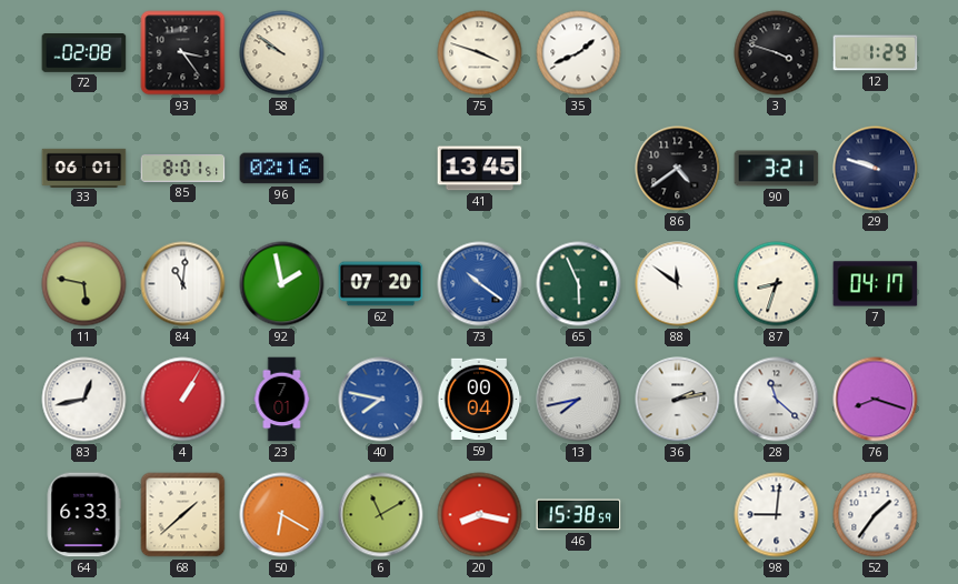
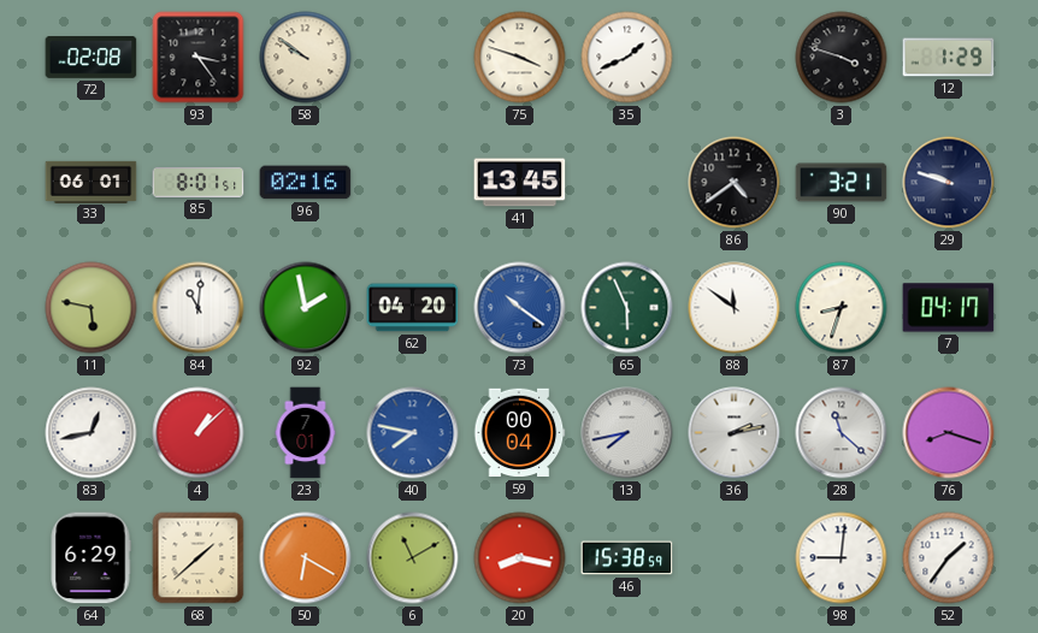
62: 07:20 -> 04:20 (413, 308)
4: 1:05 -> 1:08 (199, 433)
64: 6:33 -> 6:29 (90, 558)
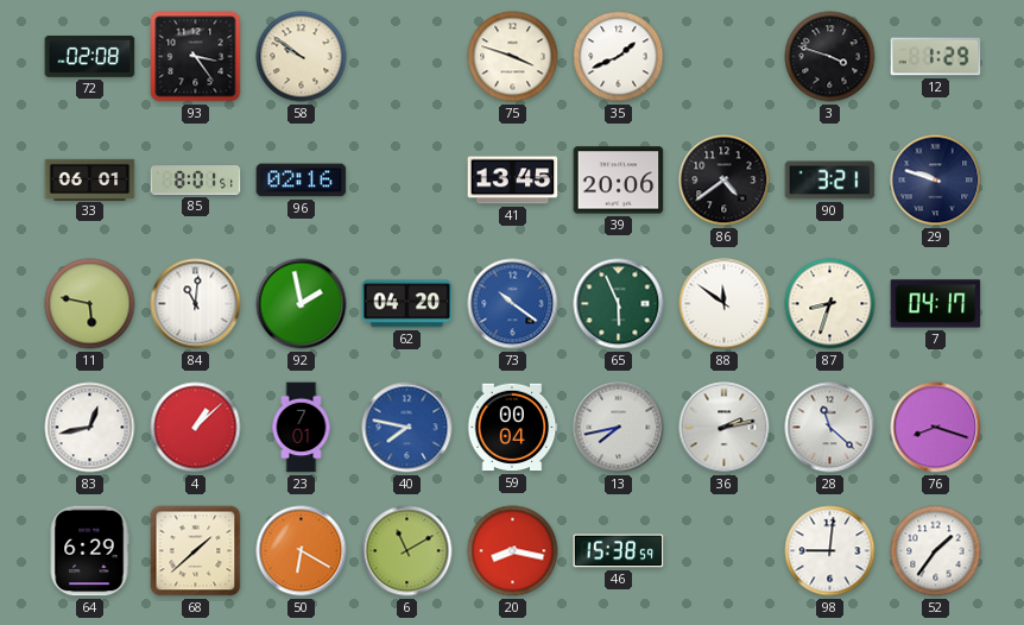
39: none -> 20:06 (619, 181)
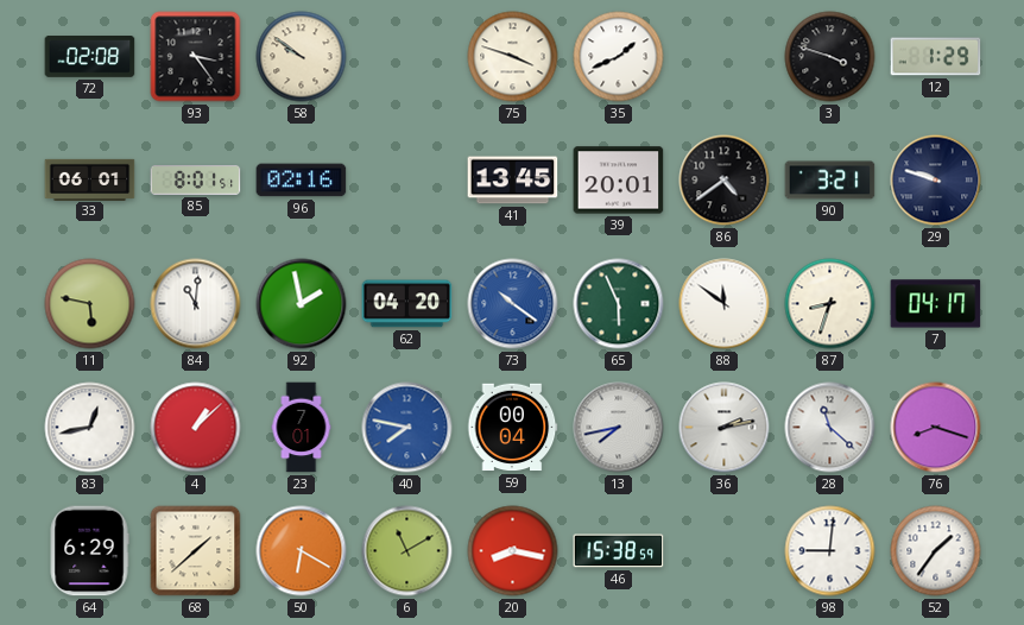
39: 20:06 -> 20:01 (619, 181)
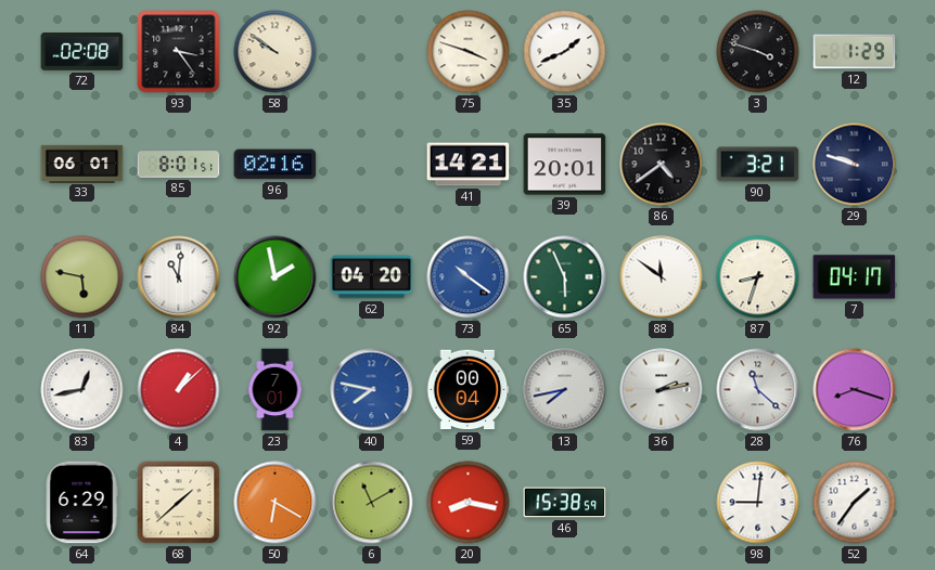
41: 13:45 -> 14:21 (469, 165)
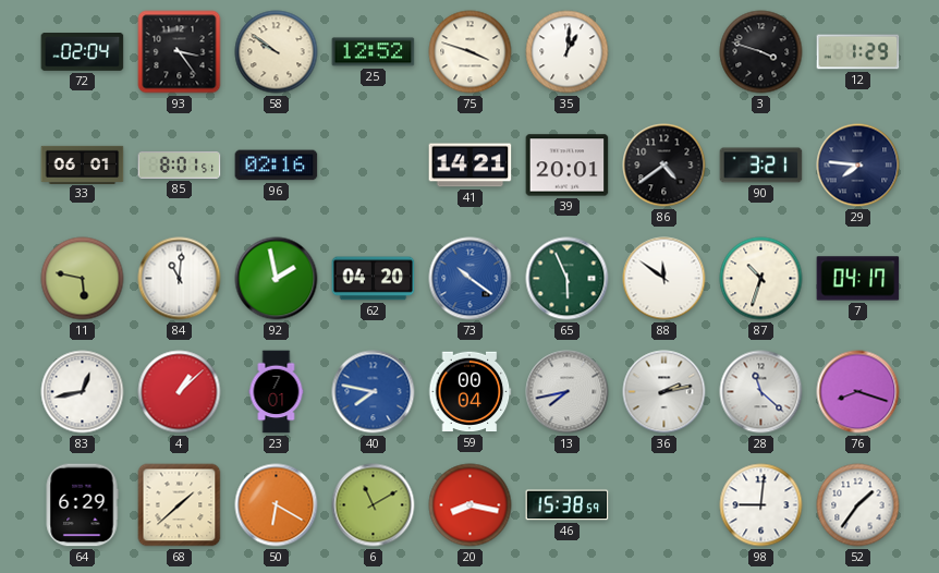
72: 02:08 -> 02:04 (83, 52)
25: none -> 12:52 (374, 52)
35: 1:41 -> 1:01 (568, 52)
29: 9:48 -> 7:46 (858, 166)
87: 8:33 -> 10:33 (761, 279)
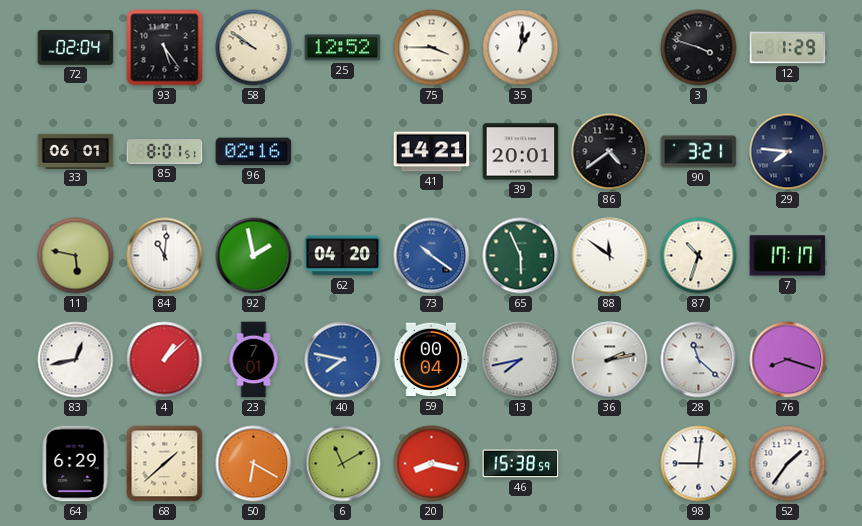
93: 3:24 -> 5:24 (165, 48)
75: 3:48 -> 3:45 (432, 48)
7: 04:17 -> 17:17 (788, 256)
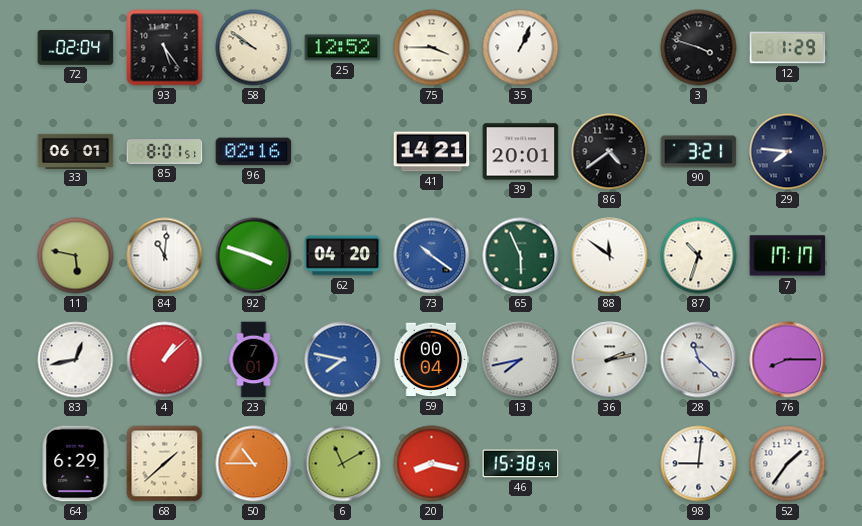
35: 1:01 -> 1:04 (521, 48)
92: 1:58 -> 3:48 (254, 256)
76: 8:18 -> 8:15 (788, 360)
50: 6:20 -> 10:45 (254, 464)
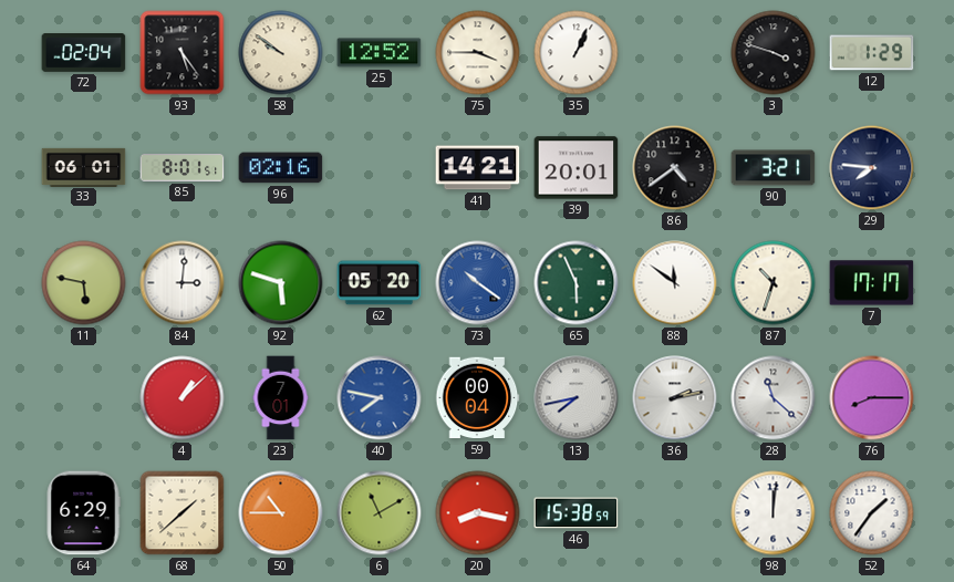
84: 11:01 -> 3:01 (183, 283)
92: 3:48 -> 5:48 (281, 283)
62: 04:20 -> 05:20 (380, 283)
83: 12:43 -> none (76, 360)
98: 9:01 -> 12:01 (774, 513)
